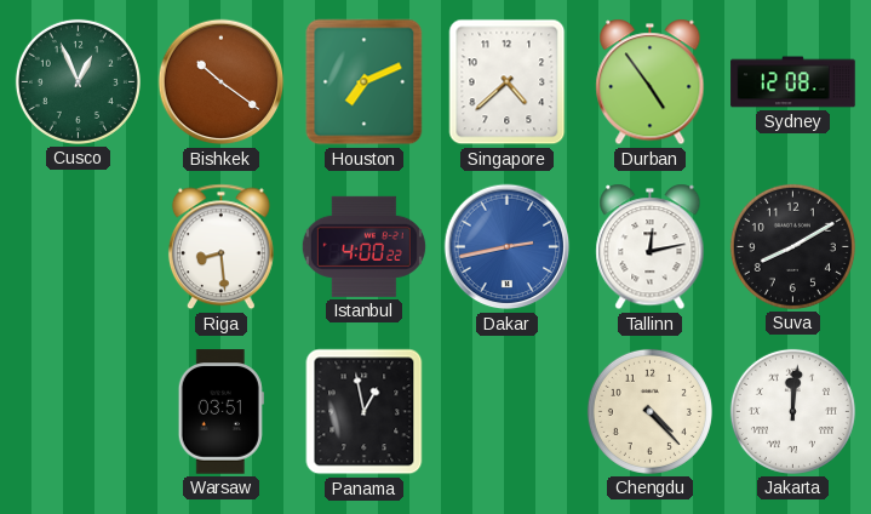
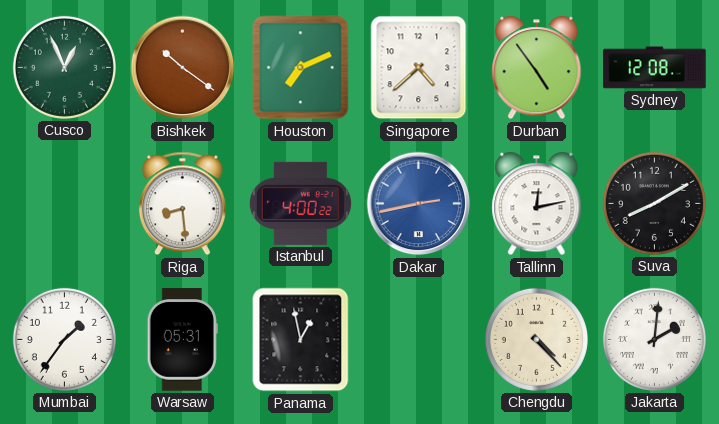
Mumbai: none -> 1:36 (64, 339)
Warsaw: 03:51 -> 05:31 (182, 340)
Jakarta: 12:01 -> 2:01 (654, 339)
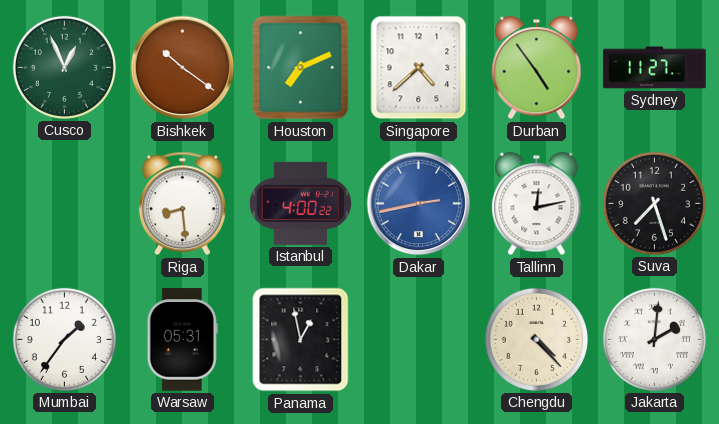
Sydney: 12:08 -> 11:27 (655, 68)
Suva: 8:10 -> 7:27 (654, 203)
